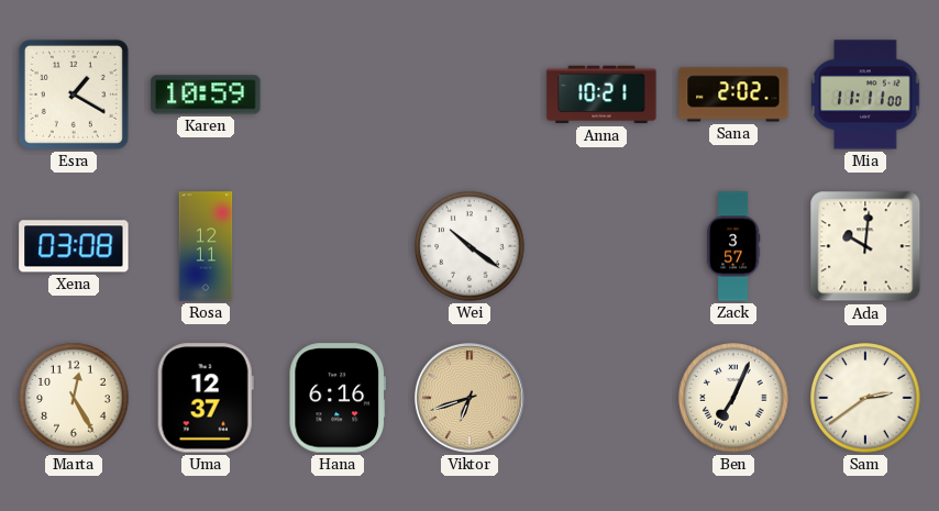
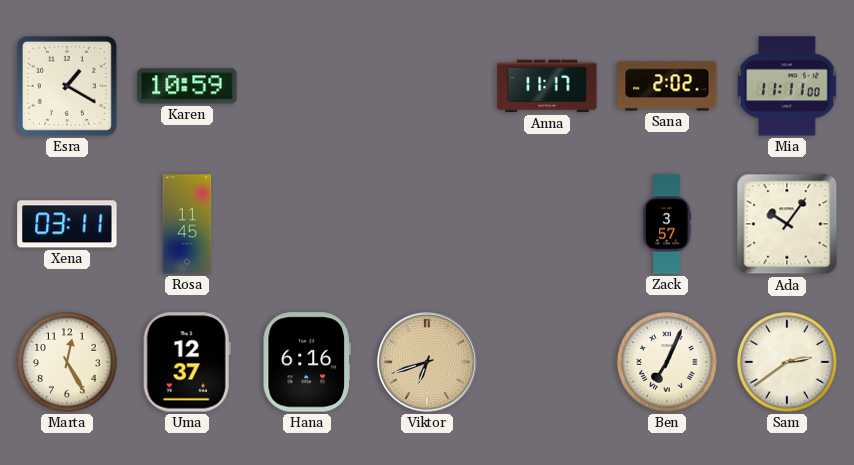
Anna: 10:21 -> 11:17 (547, 86)
Xena: 03:08 -> 03:11 (67, 224)
Rosa: 12:11 -> 11:45 (187, 224)
Wei: 10:21 -> none (469, 246)
Ada: 10:01 -> 10:06 (787, 224)
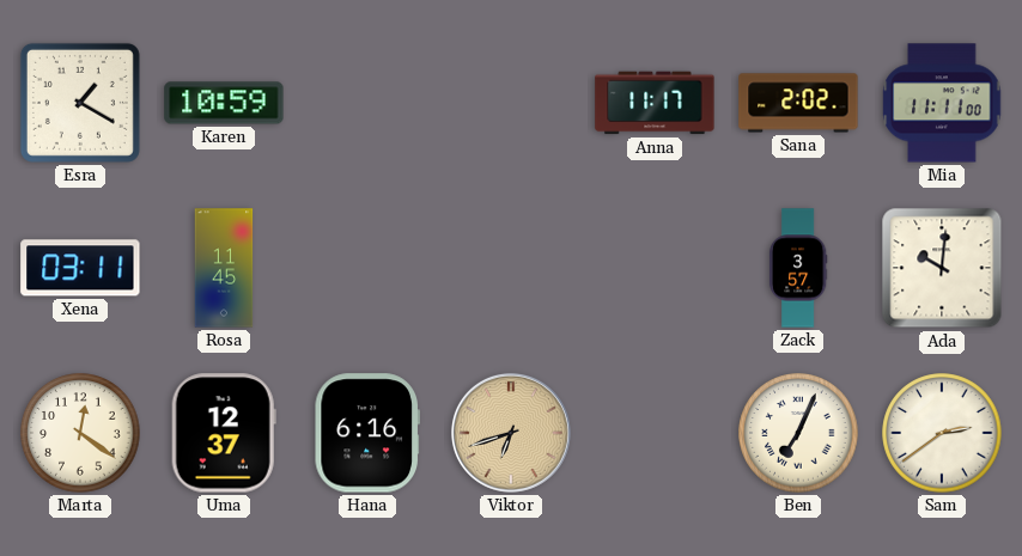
Ada: 10:06 -> 10:01 (942, 268)
Marta: 12:25 -> 12:21 (80, 433)
